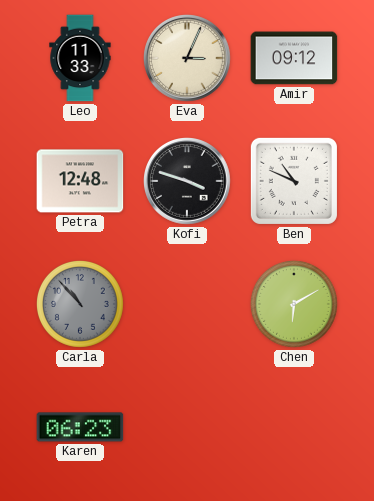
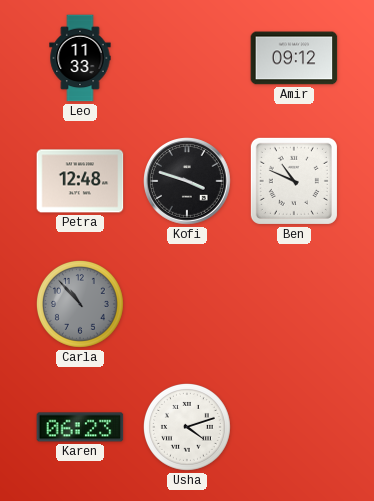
Eva: 3:04 -> none (188, 59)
Chen: 6:10 -> none (294, 304)
Usha: none -> 4:12 (187, 427)
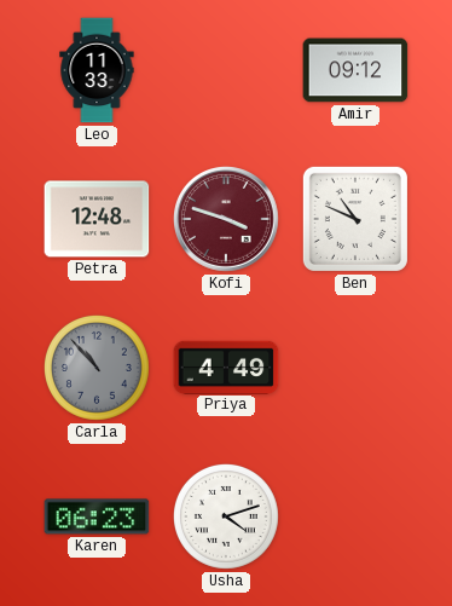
Kofi dial: black -> burgundy (227, 220)
Priya: none -> 4:49 (226, 367)
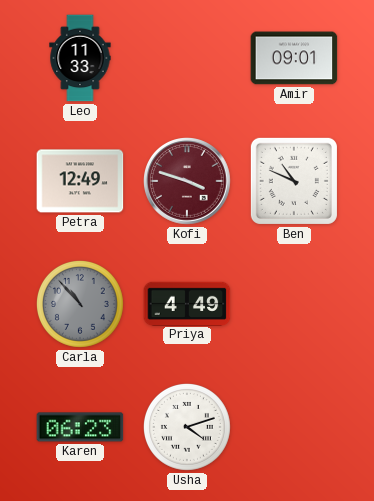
Amir: 09:12 -> 09:01 (294, 58)
Petra: 12:48 -> 12:49 (80, 181)
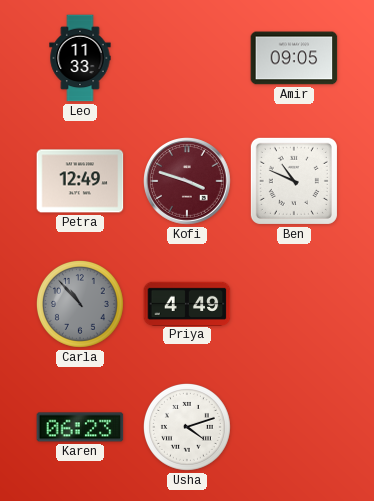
Amir: 09:01 -> 09:05 (294, 58)
